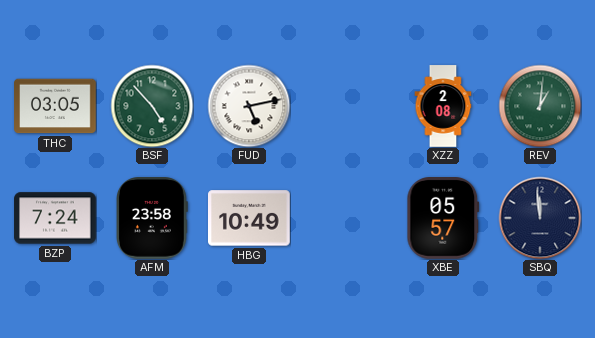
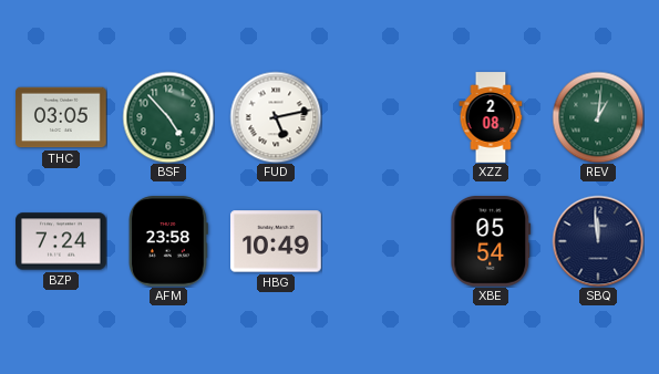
XBE: 05:57 -> 05:54 (491, 242)
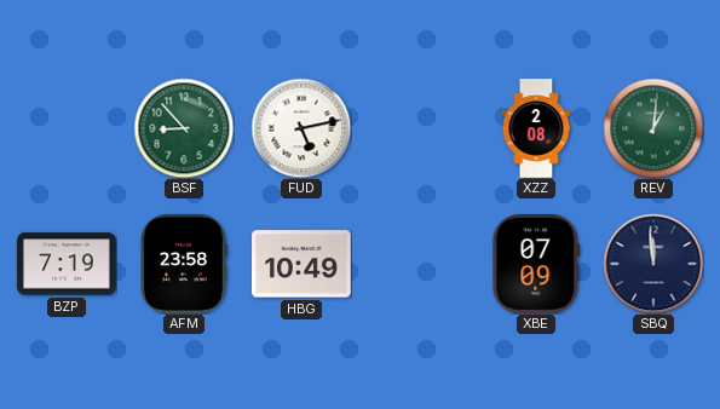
THC: 03:05 -> none (61, 117)
BSF: 4:53 -> 8:53 (184, 128)
BZP: 7:24 -> 7:19 (67, 264)
XBE: 05:54 -> 07:09 (536, 265)
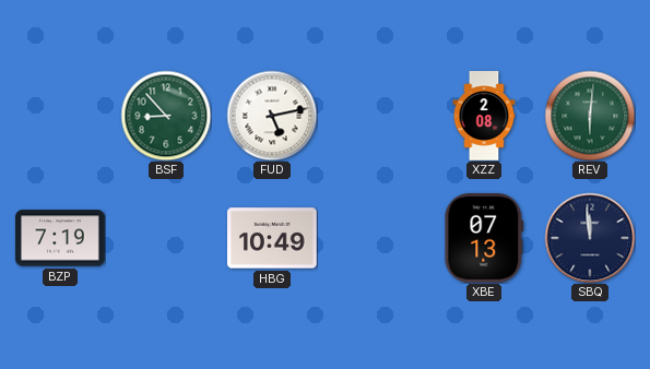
REV: 1:01 -> 6:01 (590, 116)
AFM: 23:58 -> none (185, 264)
XBE: 07:09 -> 07:13 (484, 239)
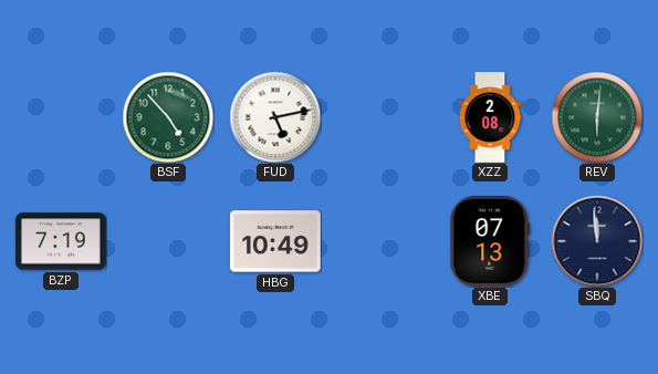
BSF: 8:53 -> 4:53 (168, 117)
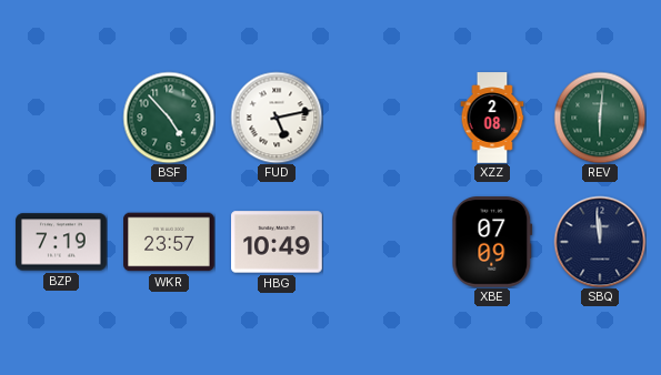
WKR: none -> 23:57 (169, 242)
XBE: 07:13 -> 07:09 (492, 243)
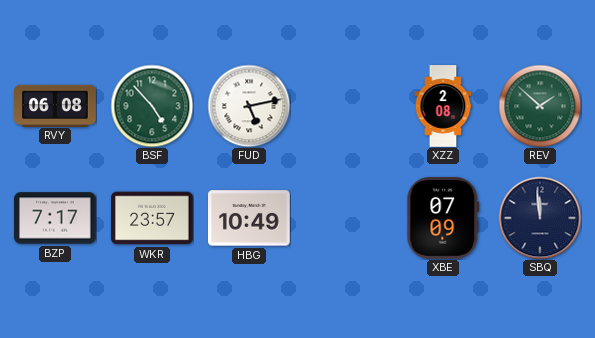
RVY: none -> 06:08 (55, 105)
REV: 6:01 -> 1:52 (540, 106)
BZP: 7:19 -> 7:17 (55, 218)
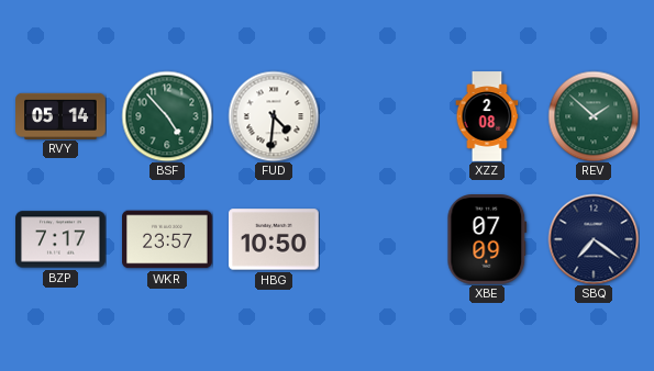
RVY: 06:08 -> 05:14 (60, 115)
FUD: 5:13 -> 4:31 (274, 116)
HBG: 10:49 -> 10:50 (274, 239)
SBQ: 11:59 -> 7:21 (594, 239)
